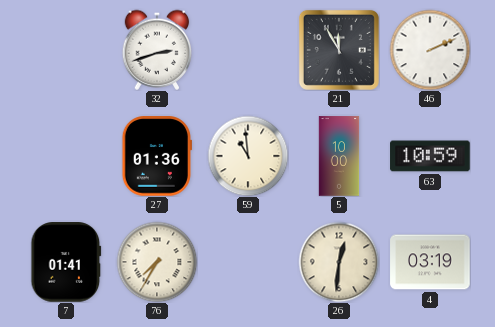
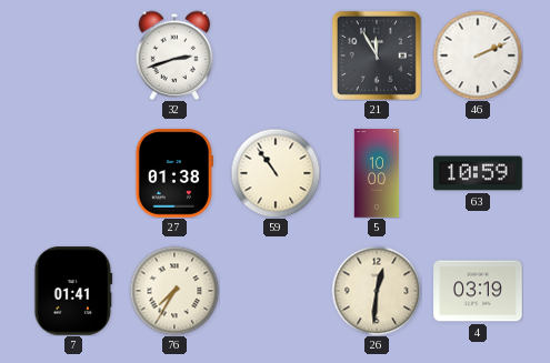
27: 01:36 -> 01:38 (174, 173)
59: 10:59 -> 10:54 (276, 173)
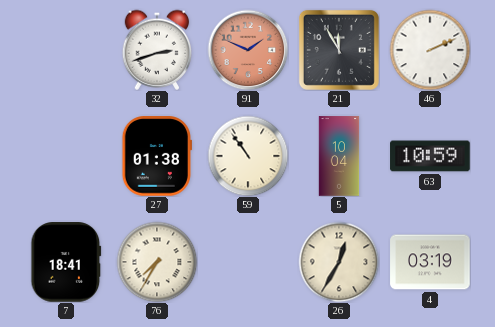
91: none -> 1:49 (248, 50)
5: 10:00 -> 10:04 (339, 156)
7: 01:41 -> 18:41 (66, 262)
26: 12:31 -> 12:35 (339, 262)
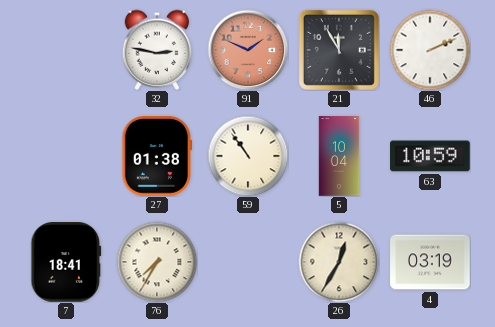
32: 2:42 -> 2:47 (157, 50)
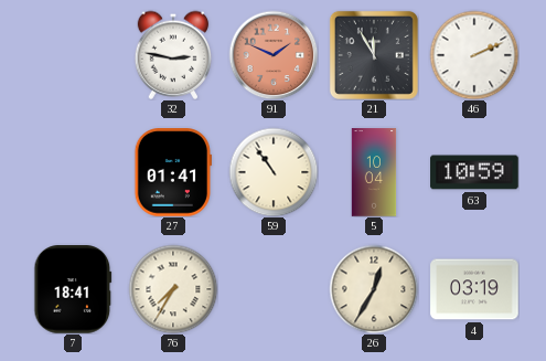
27: 01:38 -> 01:41 (173, 172)
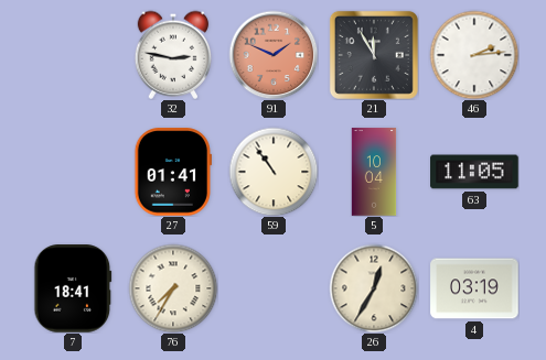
46: 2:11 -> 2:14 (474, 55)
63: 10:59 -> 11:05 (474, 172)
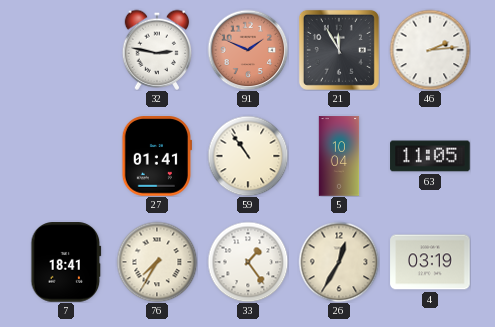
33: none -> 1:24 (248, 262)
